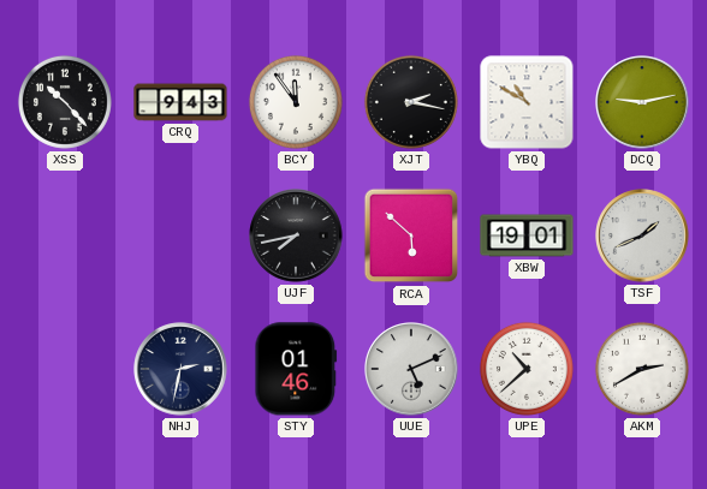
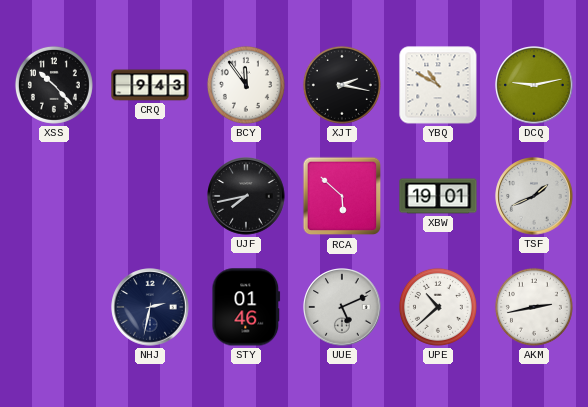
AKM: 2:40 -> 2:43 (534, 307)
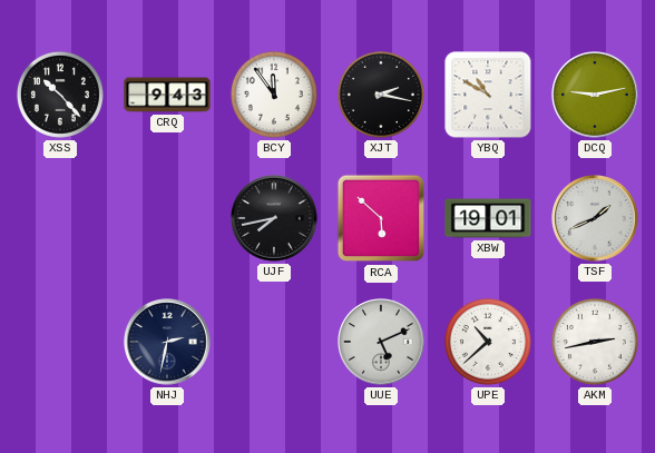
STY: 01:46 -> none (246, 307)
